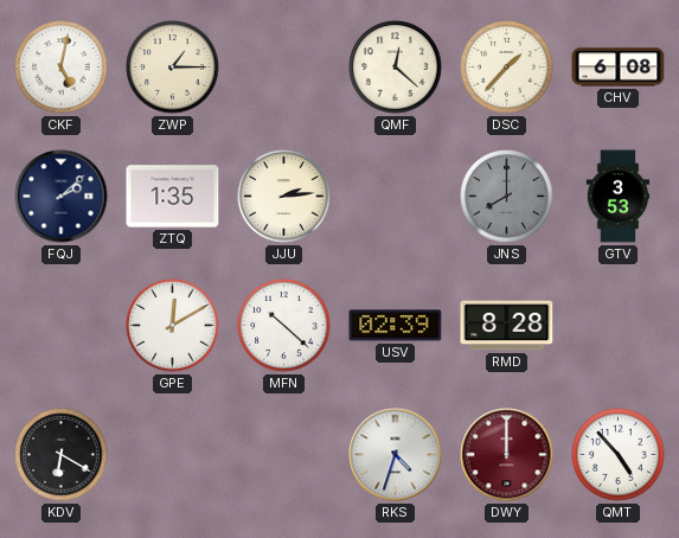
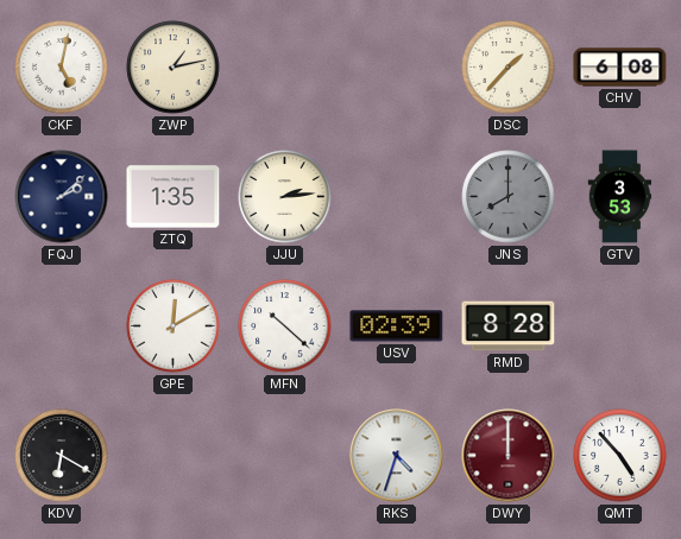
ZWP: 1:15 -> 1:13 (174, 68)
QMF: 12:22 -> none (396, 68)
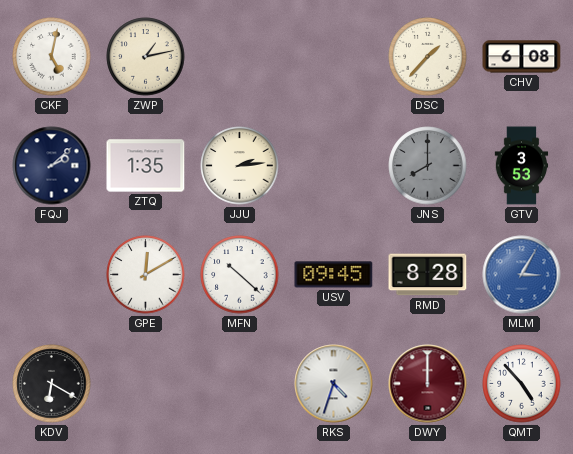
USV: 02:39 -> 09:45 (334, 275)
MLM: none -> 3:05 (522, 275)
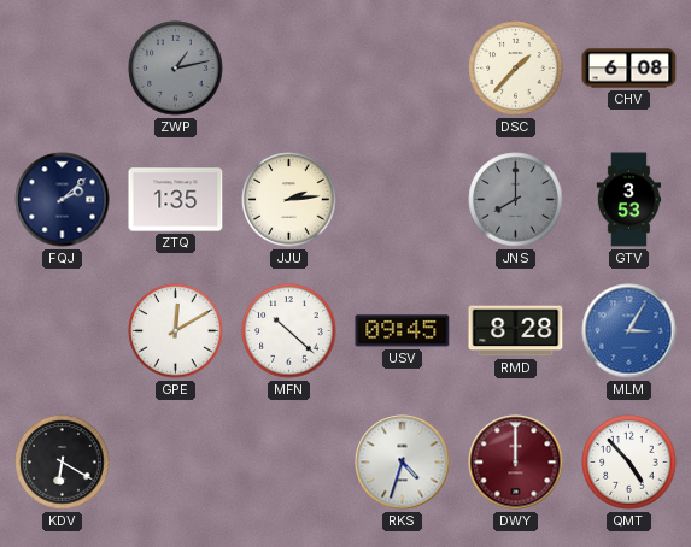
CKF: 5:02 -> none (52, 57)
ZWP dial: cream -> grey (176, 69)
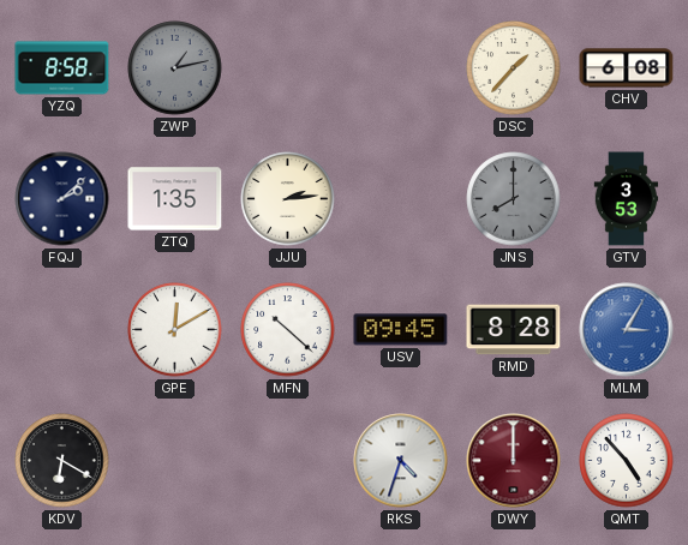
YZQ: none -> 8:58 (62, 68)
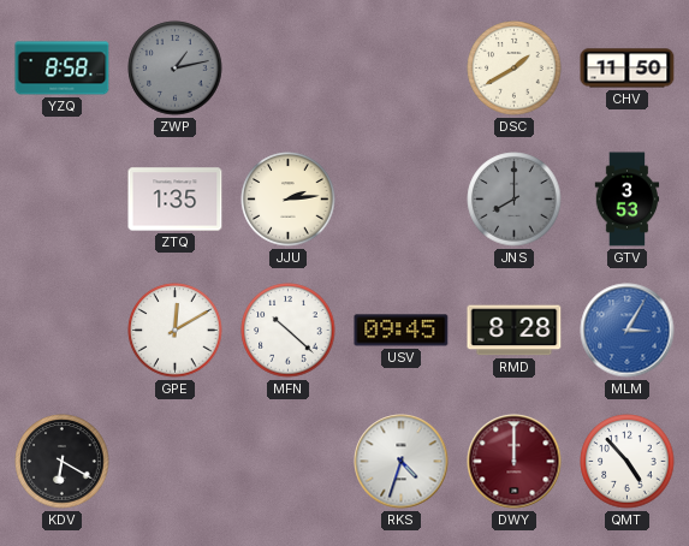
DSC: 1:37 -> 1:40 (515, 69)
CHV: 6:08 -> 11:50 (628, 69)
FQJ: 2:08 -> none (62, 199)
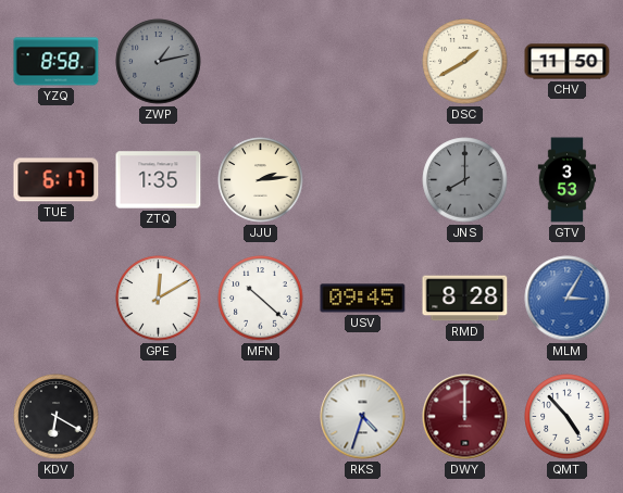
TUE: none -> 6:17 (57, 180)
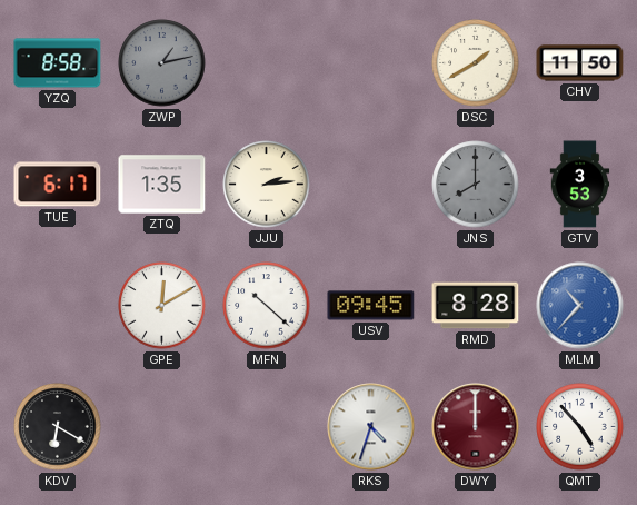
MLM: 3:05 -> 10:37 (580, 306)
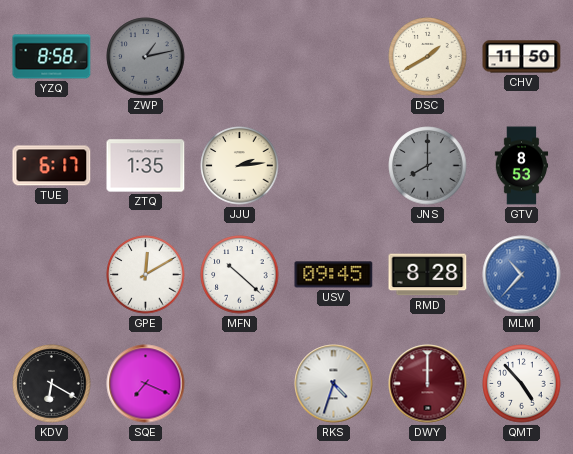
GTV: 3:53 -> 8:53 (522, 166)
SQE: none -> 7:19 (146, 384)
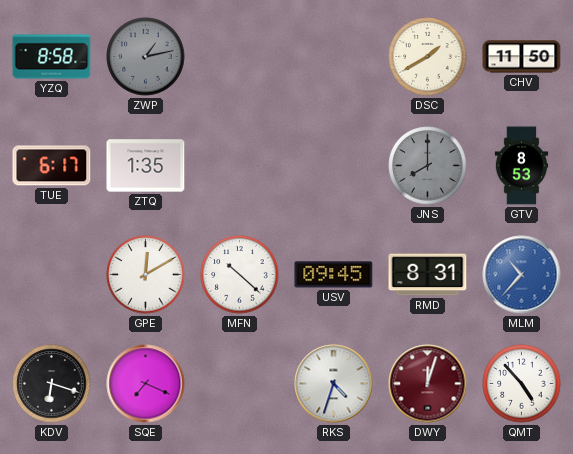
JJU: 2:14 -> none (240, 166)
RMD: 8:28 -> 8:31 (428, 275)
KDV: 6:20 -> 6:18 (52, 384)
DWY: 12:00 -> 12:03 (428, 384)
